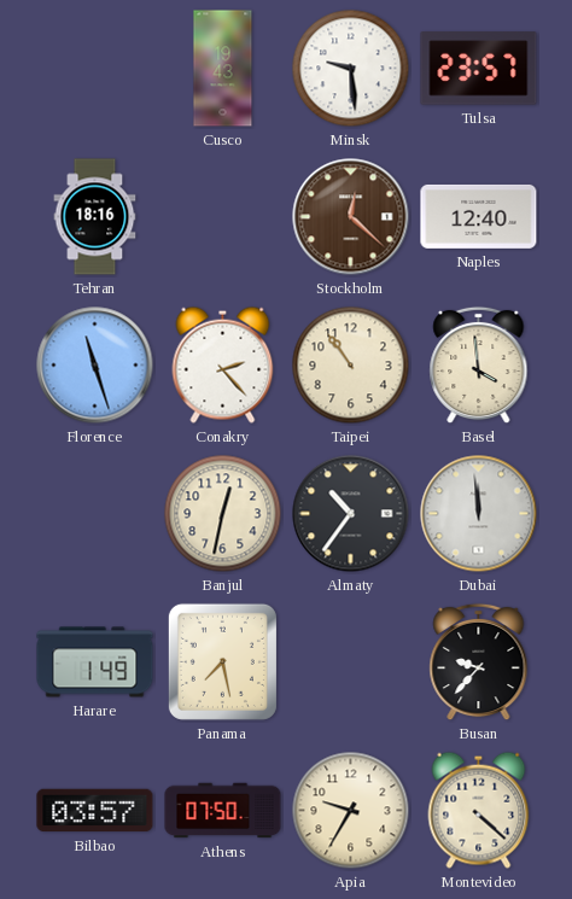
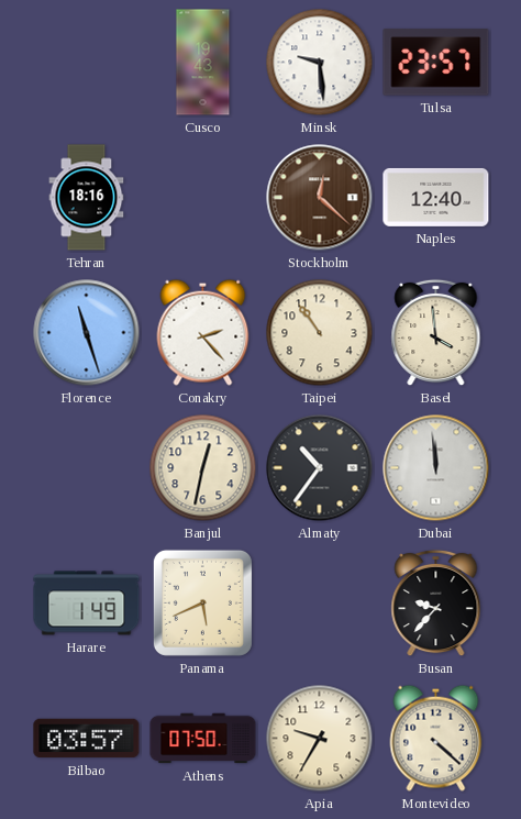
Panama: 7:28 -> 5:41 (202, 602)
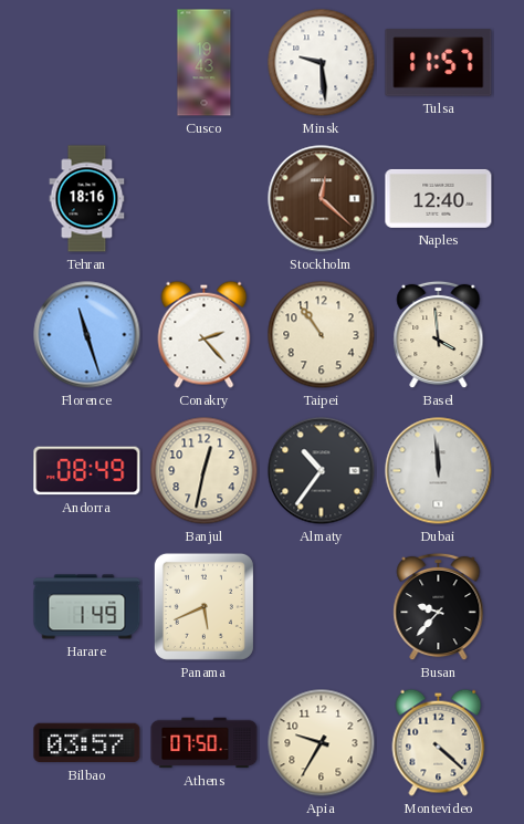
Tulsa: 23:57 -> 11:57 (439, 63)
Andorra: none -> 08:49 (87, 471)
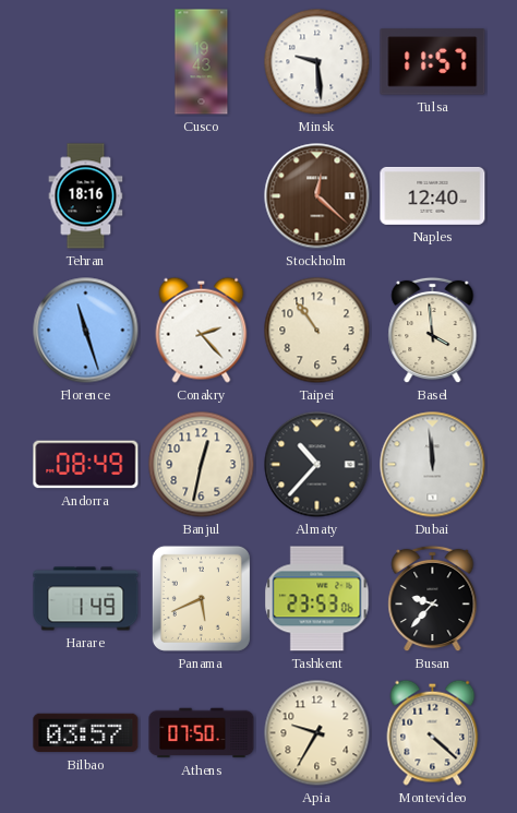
Almaty: 10:36 -> 10:37 (317, 465)
Tashkent: none -> 23:53 (317, 599)
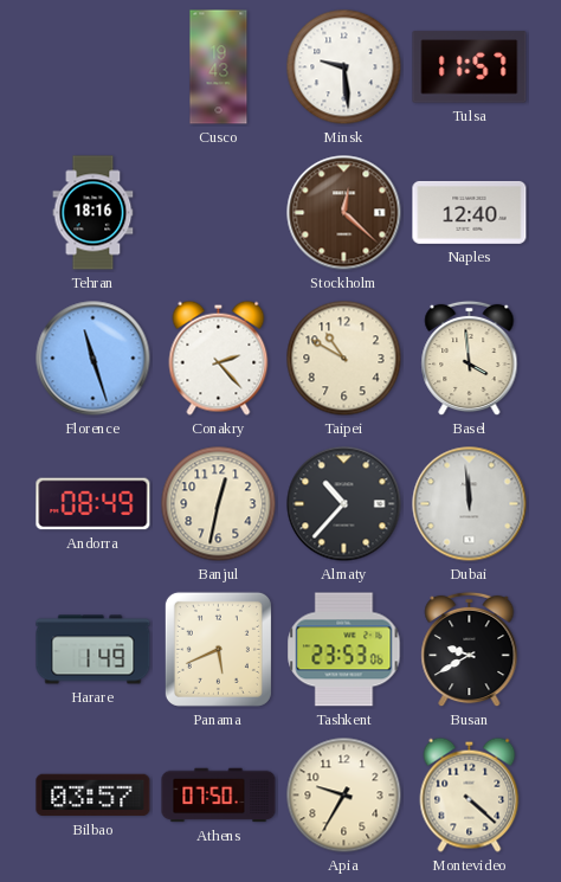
Taipei: 10:54 -> 10:50 (344, 359)
Busan: 9:37 -> 9:40 (470, 650)
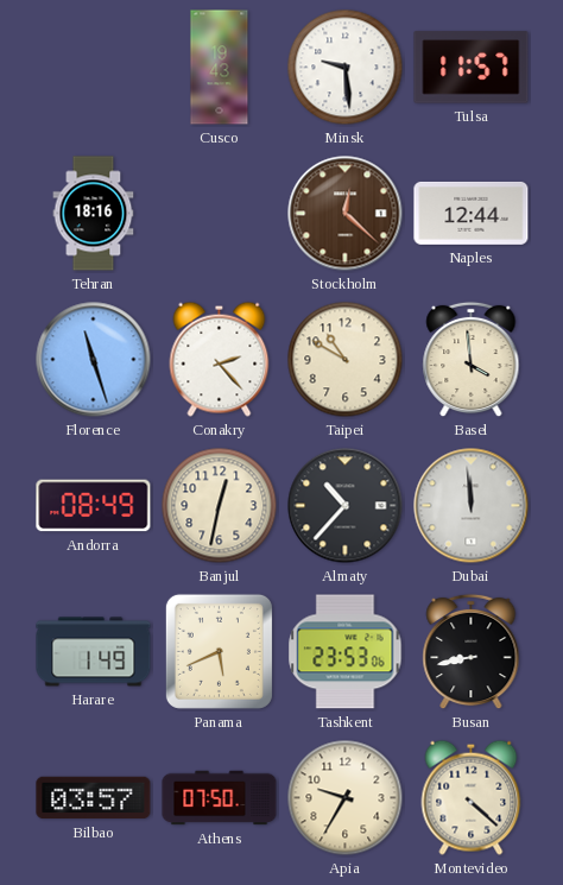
Naples: 12:40 -> 12:44 (472, 213)
Busan: 9:40 -> 8:43 (472, 652)
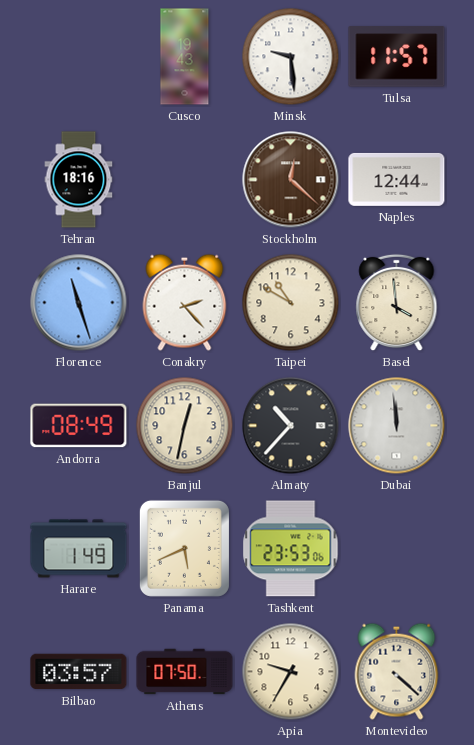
Busan: 8:43 -> none (472, 652)
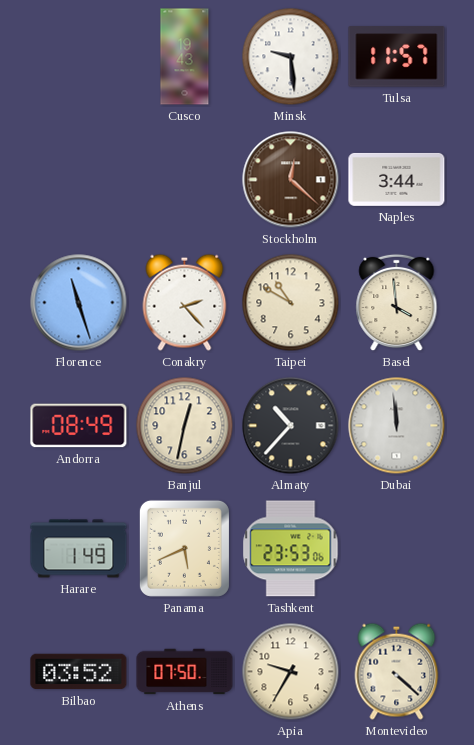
Tehran: 18:16 -> none (79, 180)
Naples: 12:44 -> 3:44 (397, 179)
Bilbao: 03:57 -> 03:52 (79, 672)
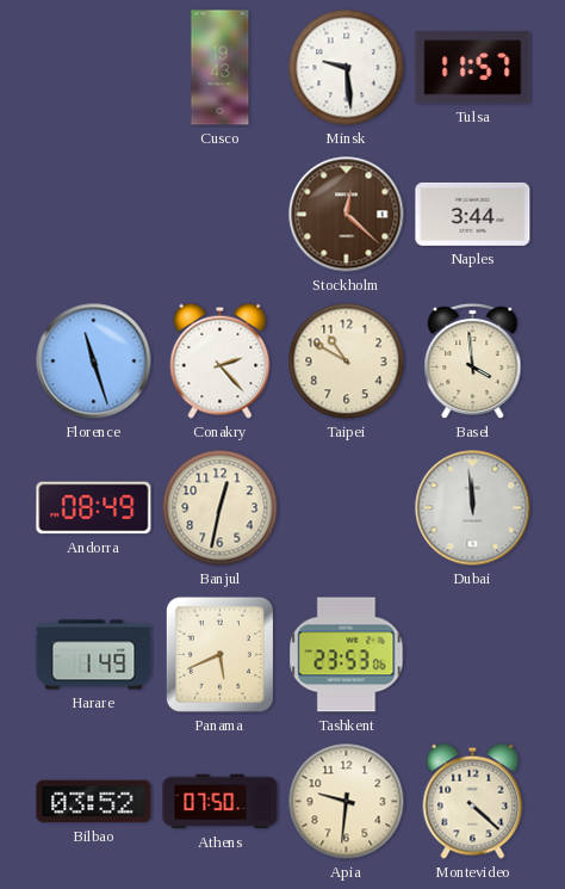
Almaty: 10:37 -> none (291, 426)
Apia: 9:35 -> 9:31 (347, 802)
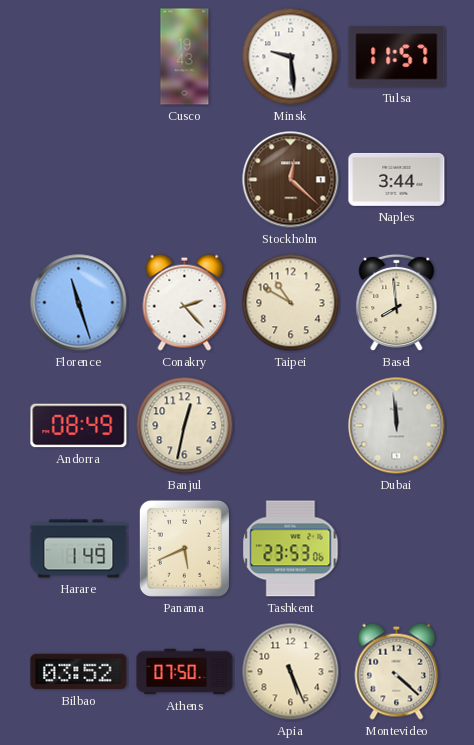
Basel: 3:59 -> 7:59 (397, 303)
Apia: 9:31 -> 5:26 (291, 672)
